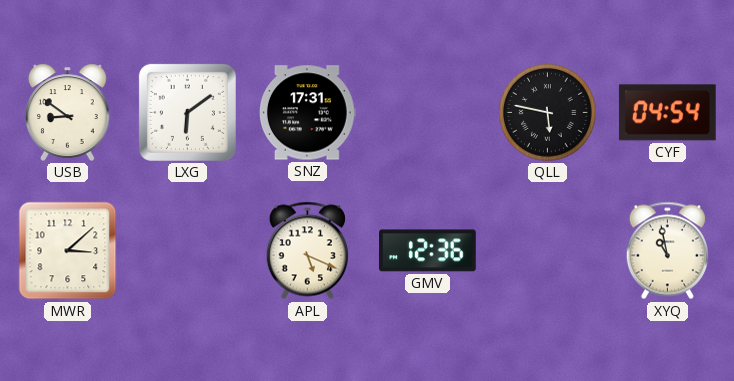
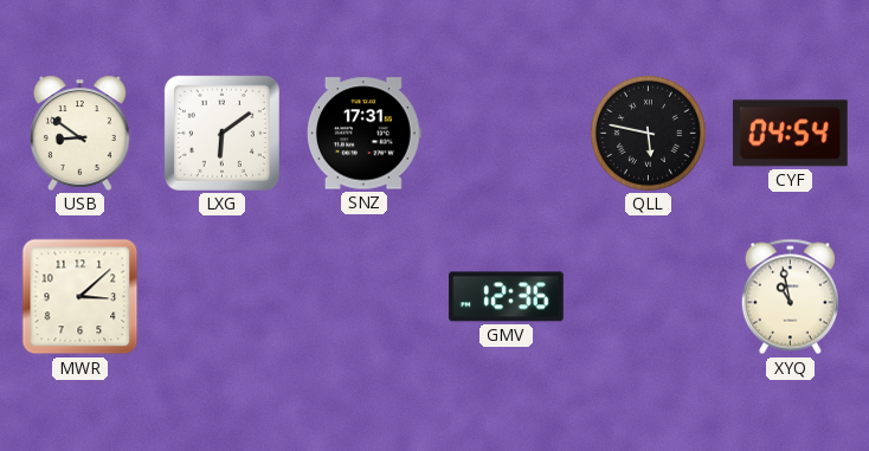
APL: 5:19 -> none (307, 251)
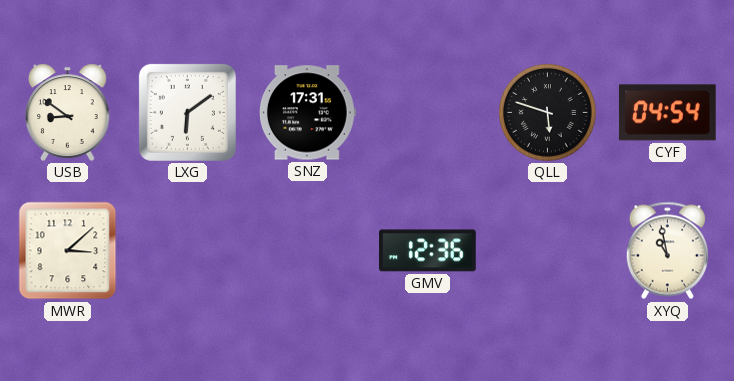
QLL: 5:47 -> 5:48 (548, 113)
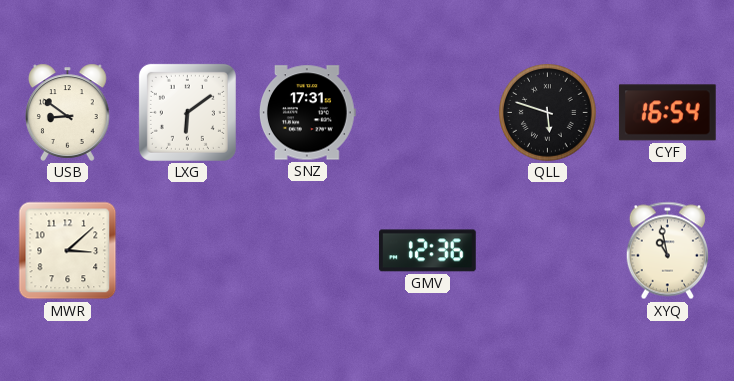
CYF: 04:54 -> 16:54 (667, 113)
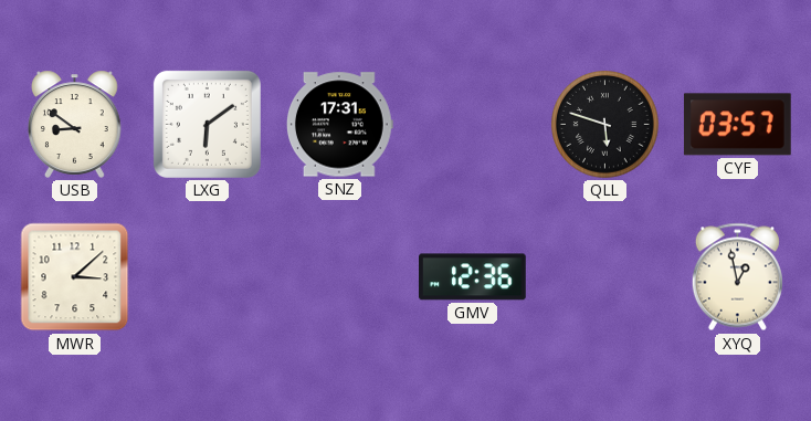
CYF: 16:54 -> 03:57 (737, 125)
XYQ: 10:58 -> 12:58 (737, 277)
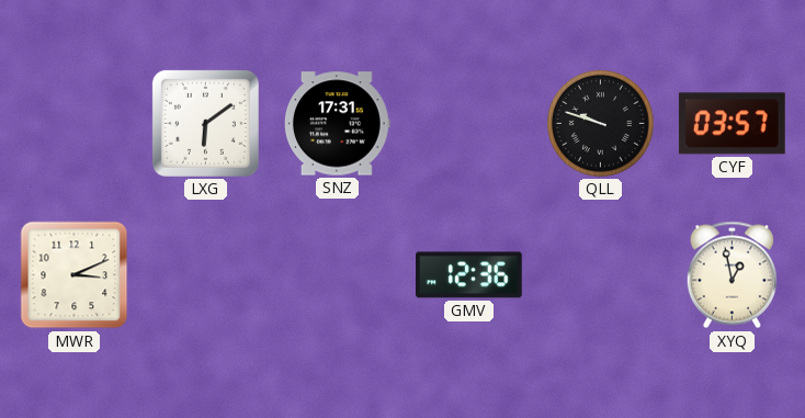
USB: 8:51 -> none (75, 124)
QLL: 5:48 -> 9:48 (601, 124)
MWR: 3:08 -> 3:11 (75, 275)
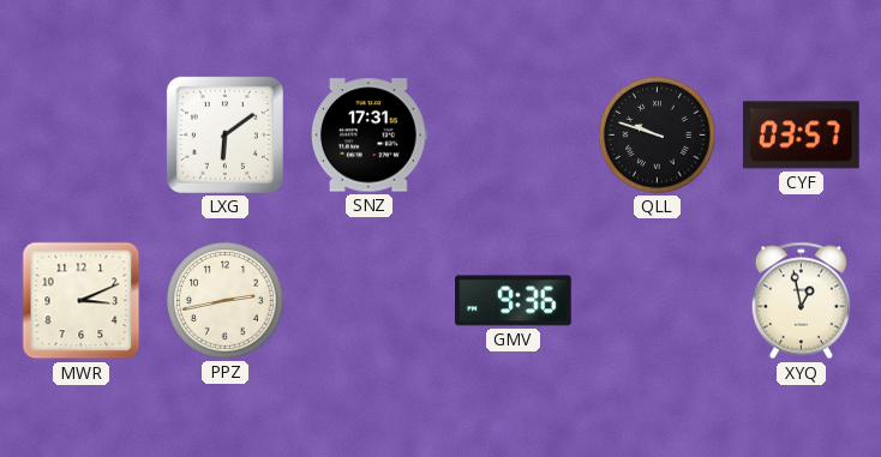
PPZ: none -> 2:43 (226, 301)
GMV: 12:36 -> 9:36 (514, 301)
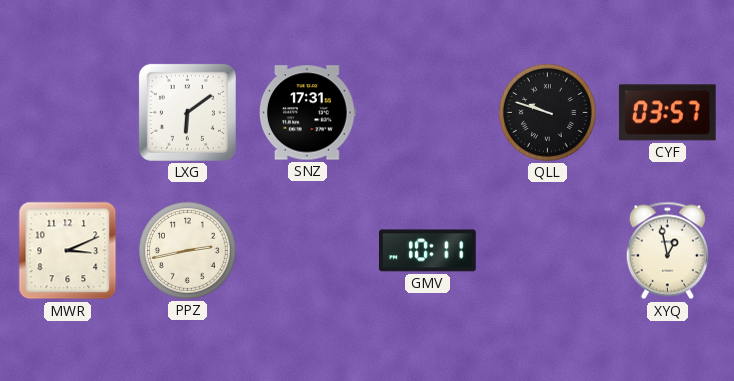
GMV: 9:36 -> 10:11 (428, 251)
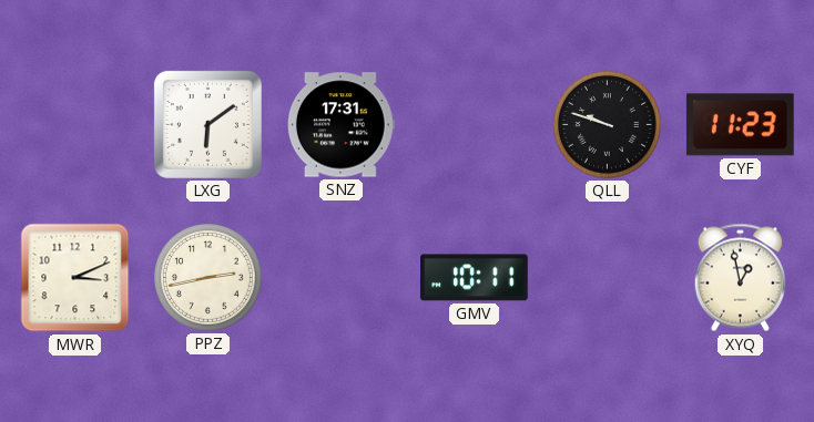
CYF: 03:57 -> 11:23 (740, 125)
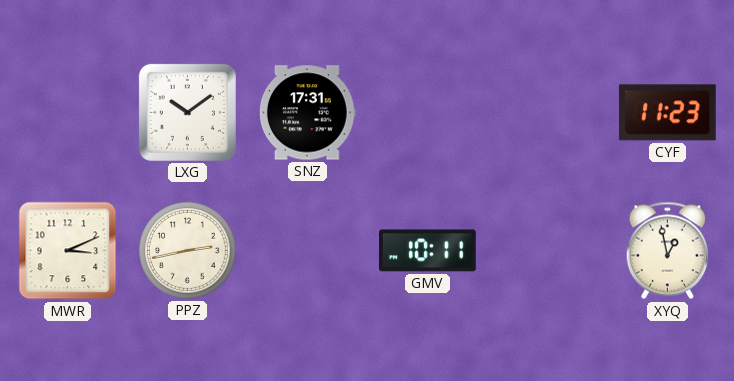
LXG: 6:09 -> 10:09 (187, 112)
QLL: 9:48 -> none (608, 125)
